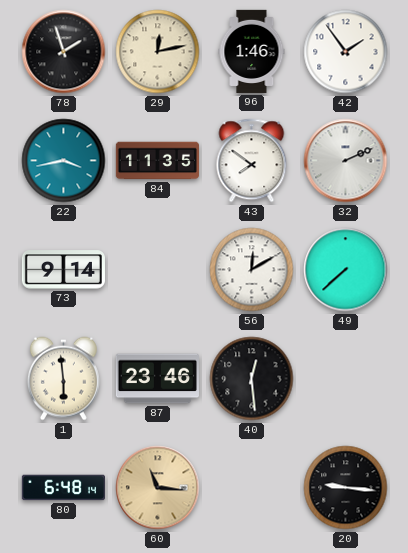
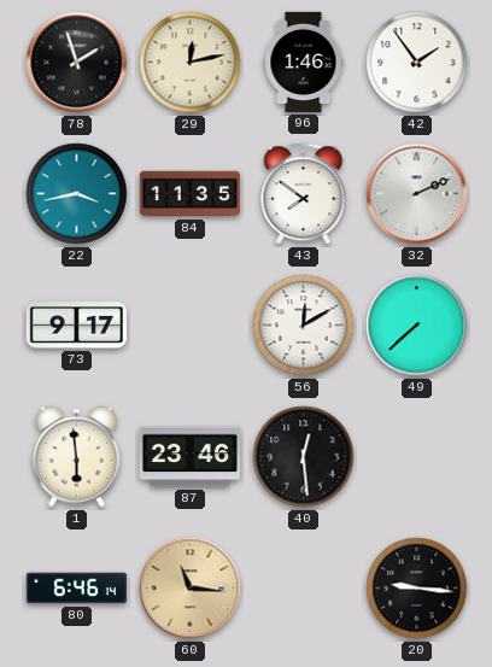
73: 9:14 -> 9:17 (76, 326)
80: 6:48 -> 6:46 (76, 589)
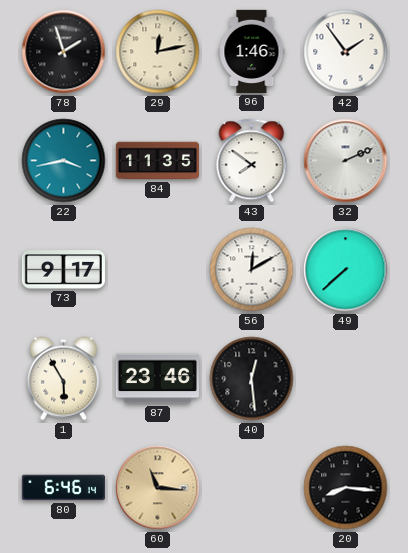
1: 5:59 -> 5:55 (63, 379)
20: 9:16 -> 8:16 (346, 488)
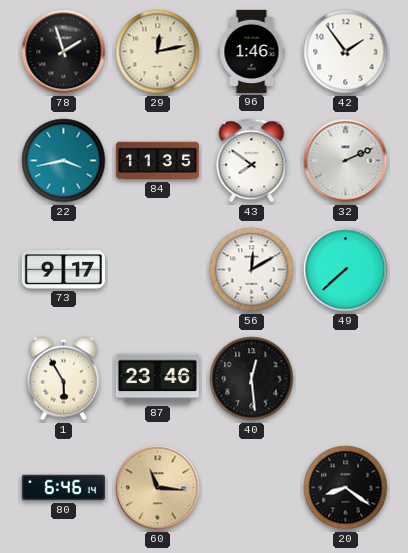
20: 8:16 -> 8:21 (346, 488)
